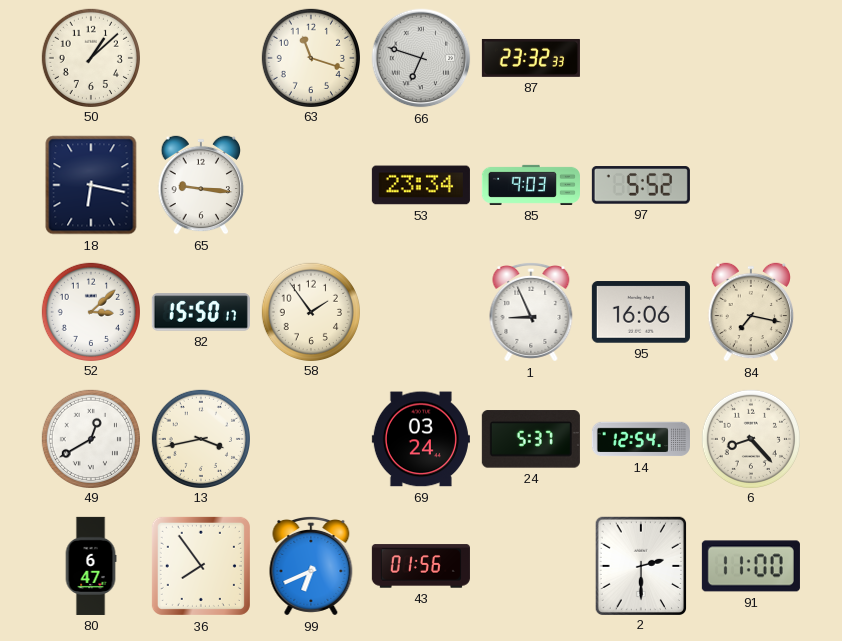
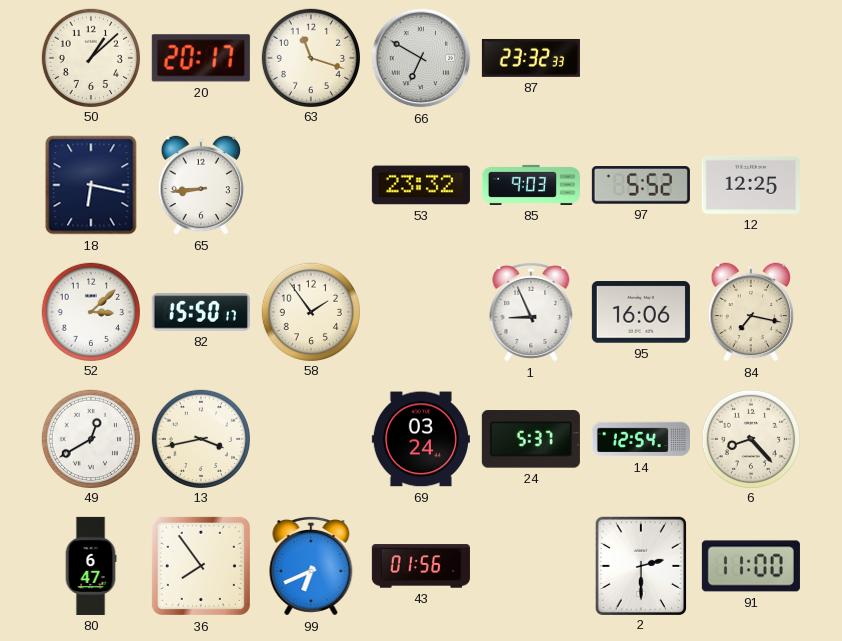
20: none -> 20:17 (201, 58)
66: 6:48 -> 6:50 (421, 58)
65: 9:16 -> 8:44 (201, 185)
53: 23:34 -> 23:32 (421, 185)
12: none -> 12:25 (751, 185)
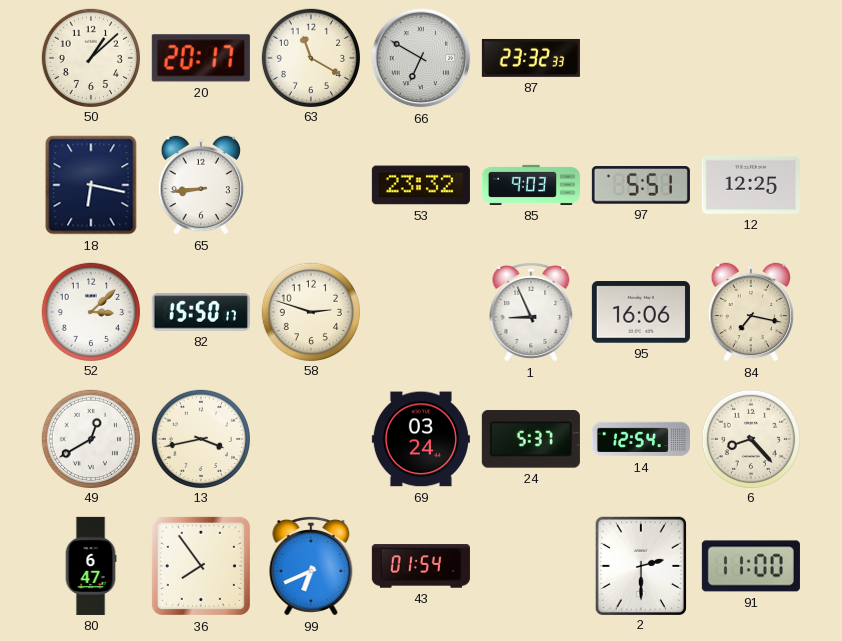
63: 11:18 -> 11:20 (310, 57)
97: 5:52 -> 5:51 (641, 185)
58: 1:54 -> 2:48 (310, 311)
43: 01:56 -> 01:54 (421, 566)
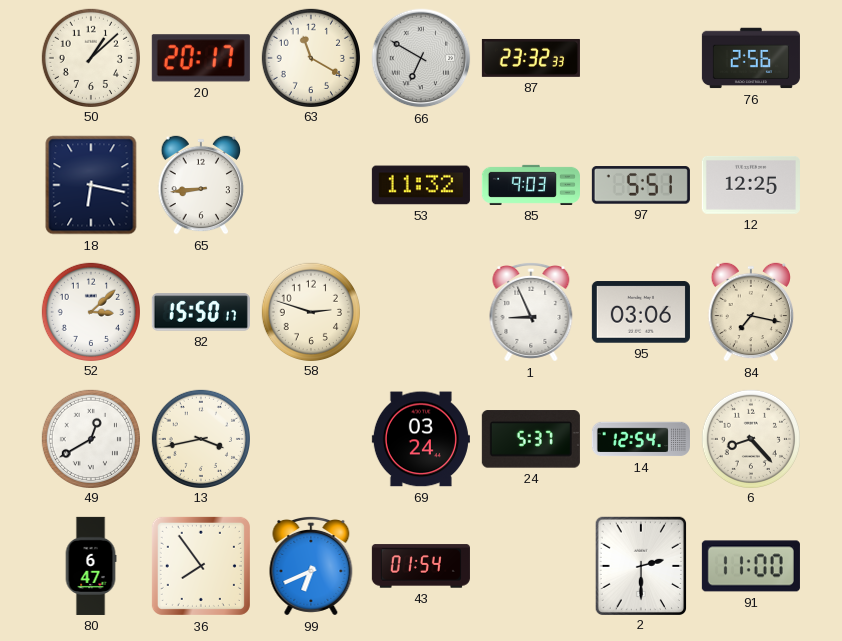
76: none -> 2:56 (751, 58)
53: 23:32 -> 11:32 (421, 185)
95: 16:06 -> 03:06 (641, 312)
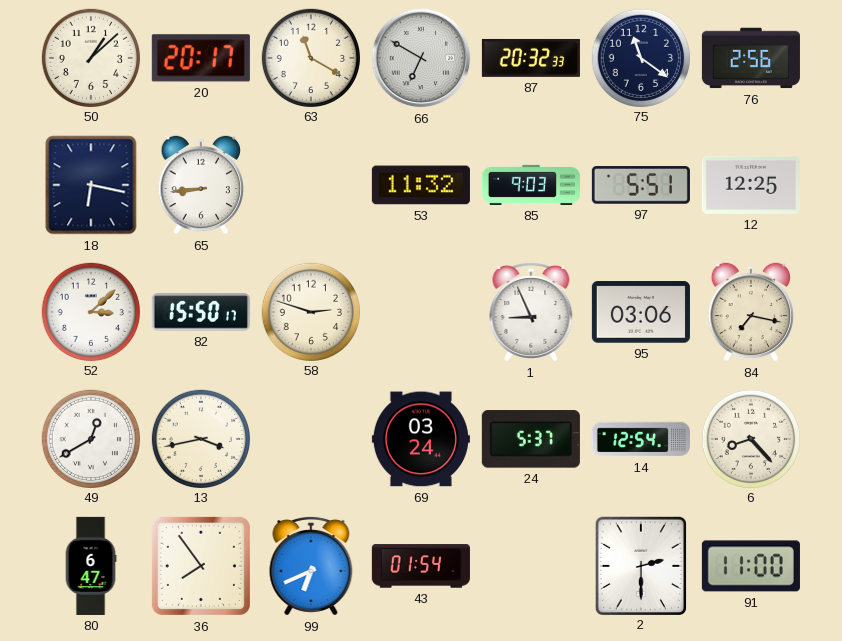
87: 23:32 -> 20:32 (531, 58)
75: none -> 11:21 (640, 57)
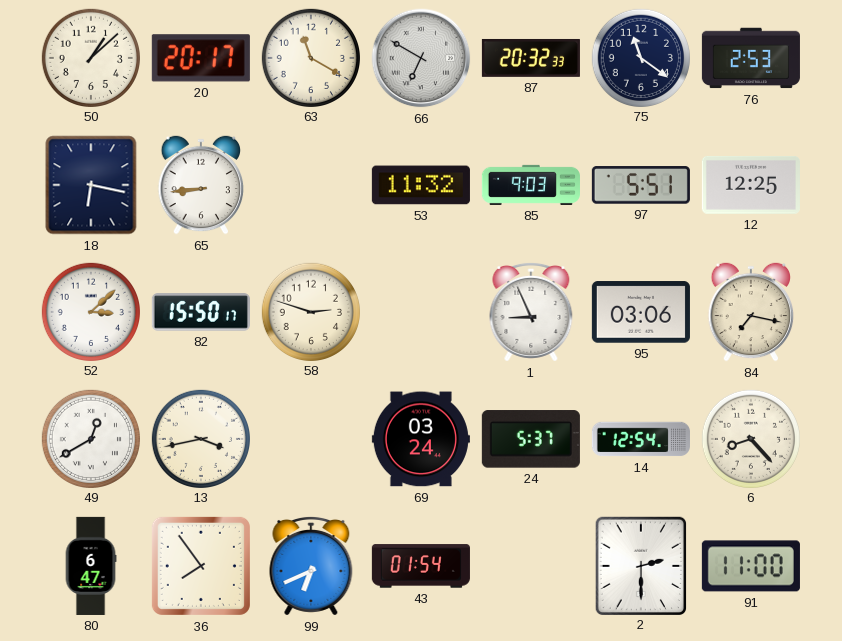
76: 2:56 -> 2:53 (751, 58)
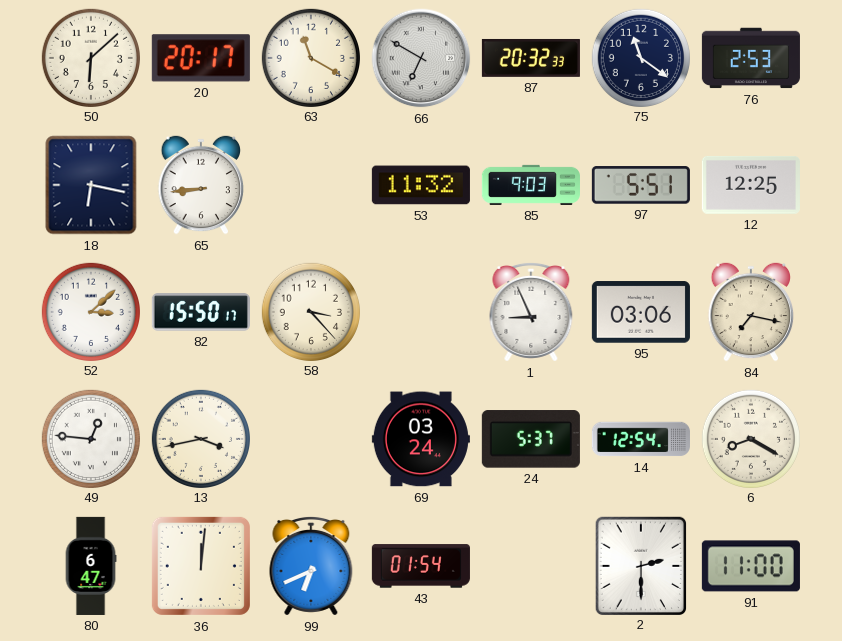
50: 1:08 -> 6:08 (90, 57)
58: 2:48 -> 3:23 (310, 311)
49: 12:40 -> 12:46 (90, 438)
6: 8:23 -> 8:20 (750, 438)
36: 7:54 -> 12:01 (201, 566)
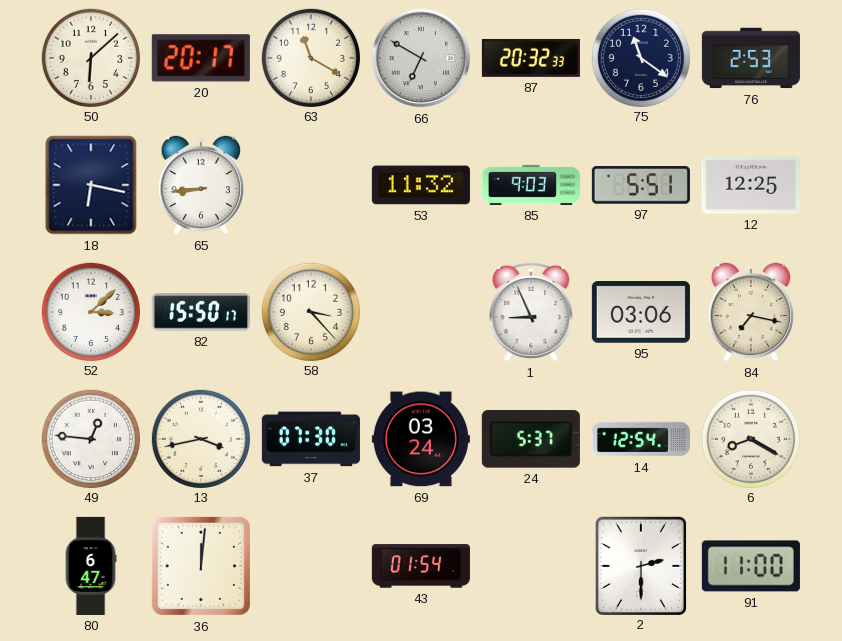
37: none -> 07:30 (311, 439)
99: 6:41 -> none (311, 566)
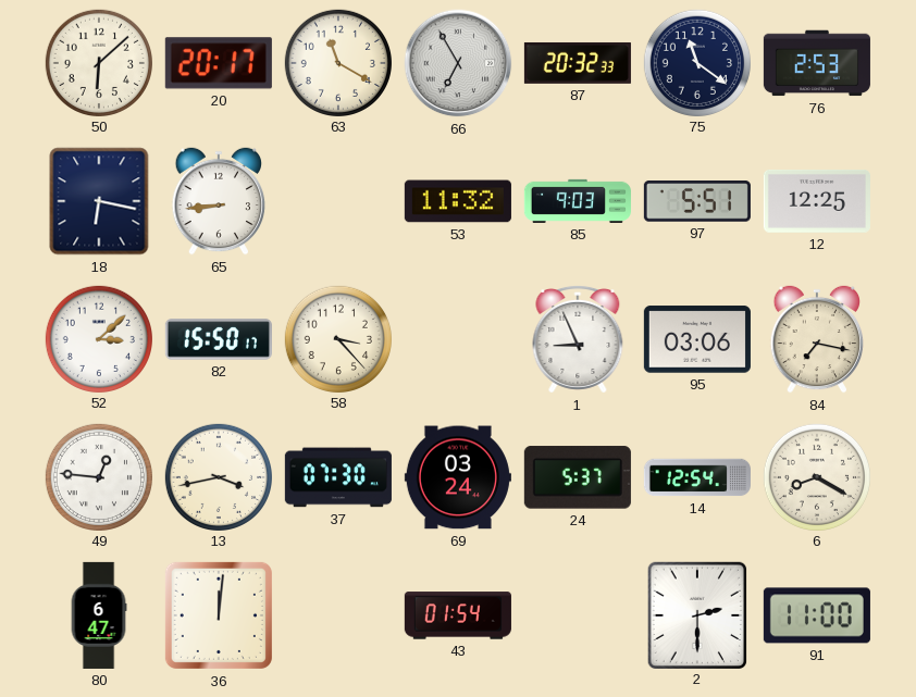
66: 6:50 -> 6:55 (458, 63)
